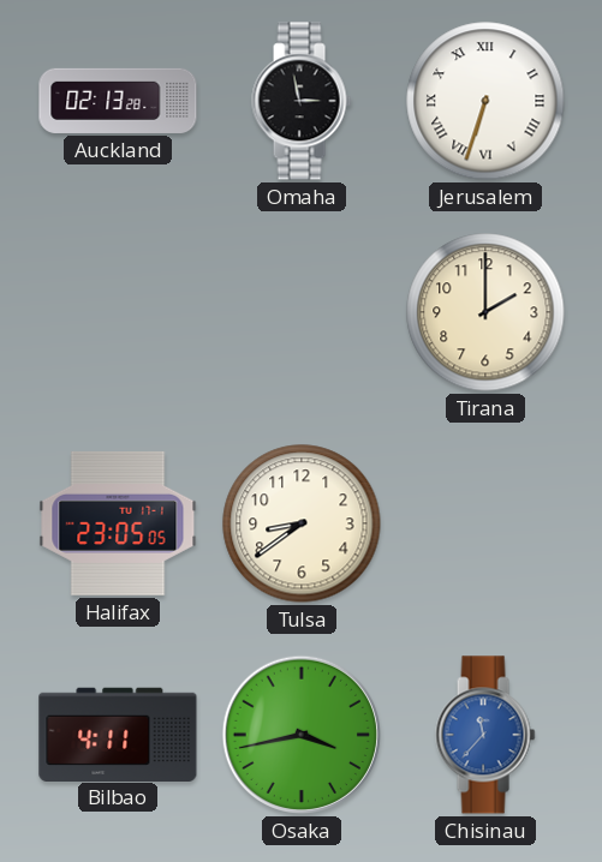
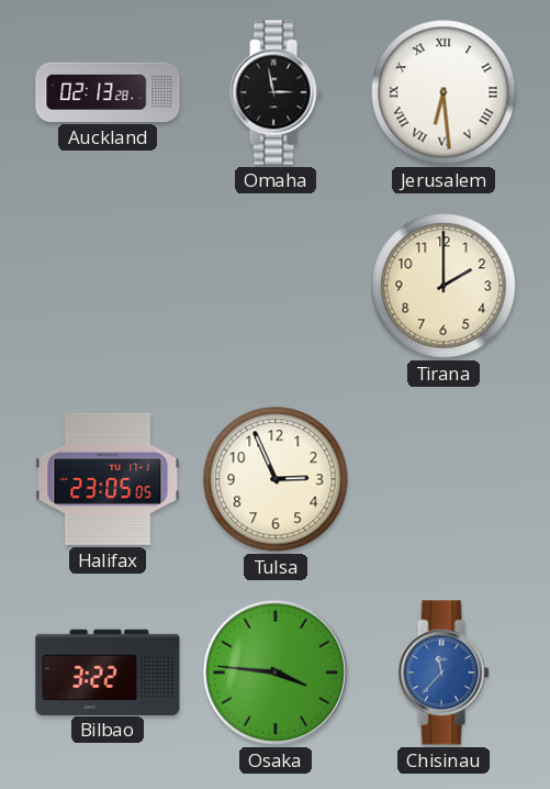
Jerusalem: 6:33 -> 6:29 (444, 92)
Tulsa: 8:39 -> 2:56 (276, 479)
Bilbao: 4:11 -> 3:22 (108, 671)
Osaka: 3:43 -> 3:46 (276, 673)
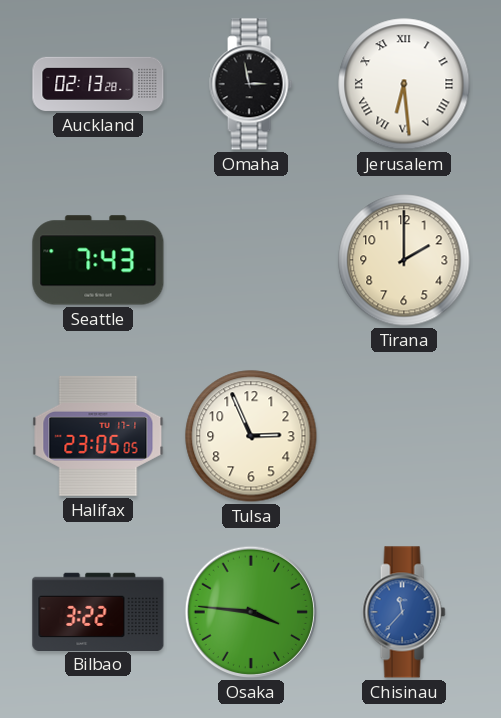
Seattle: none -> 7:43 (98, 260)
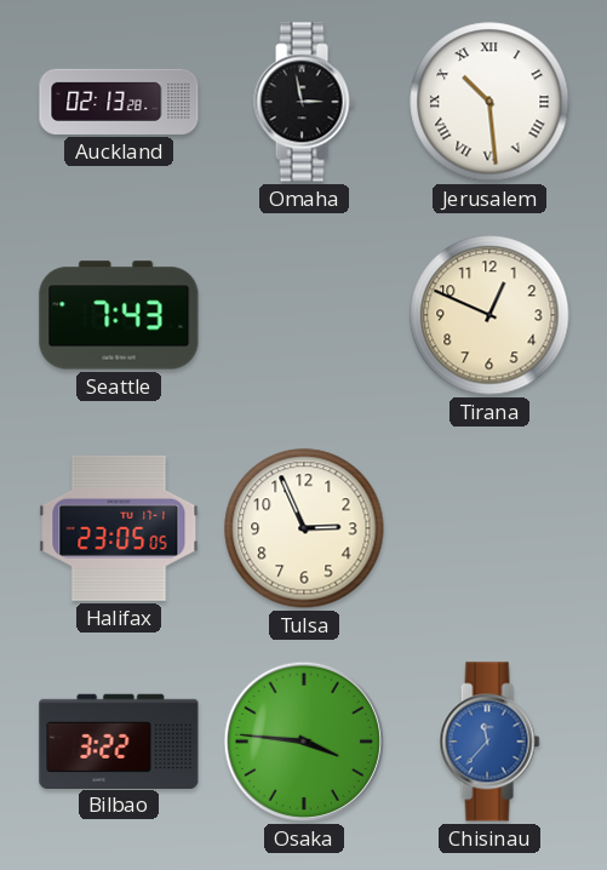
Jerusalem: 6:29 -> 10:29 (489, 102)
Tirana: 2:00 -> 12:49 (489, 315)
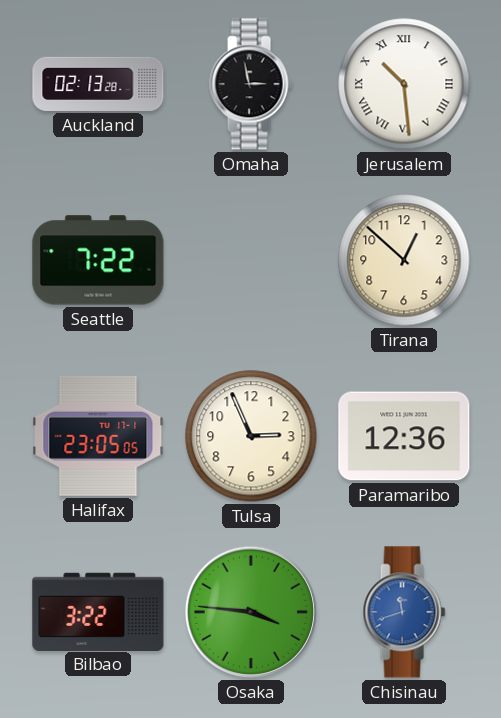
Seattle: 7:43 -> 7:22 (98, 260)
Tirana: 12:49 -> 12:52 (404, 260)
Paramaribo: none -> 12:36 (404, 436)
Chisinau: 11:37 -> 11:42 (404, 612)
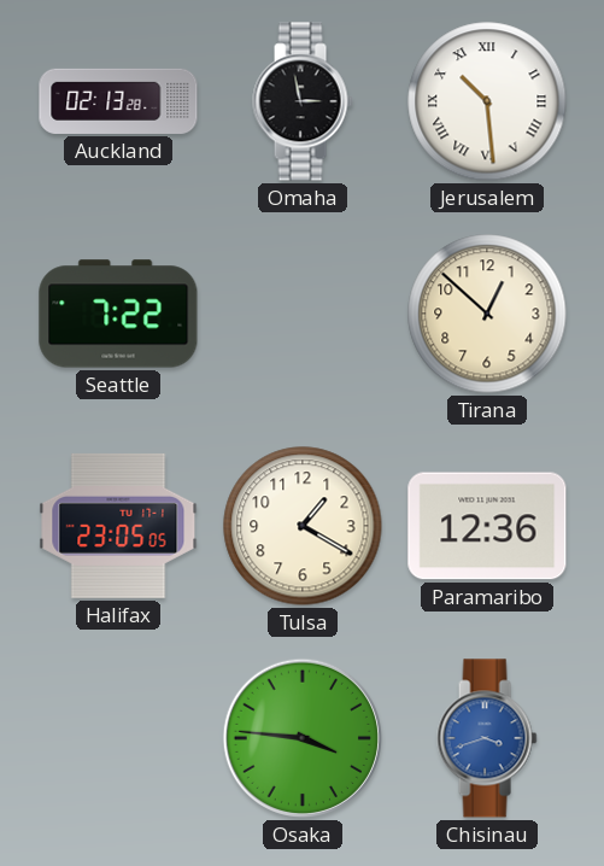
Tulsa: 2:56 -> 1:20 (303, 526)
Bilbao: 3:22 -> none (98, 611)
Chisinau: 11:42 -> 3:42 (487, 738)
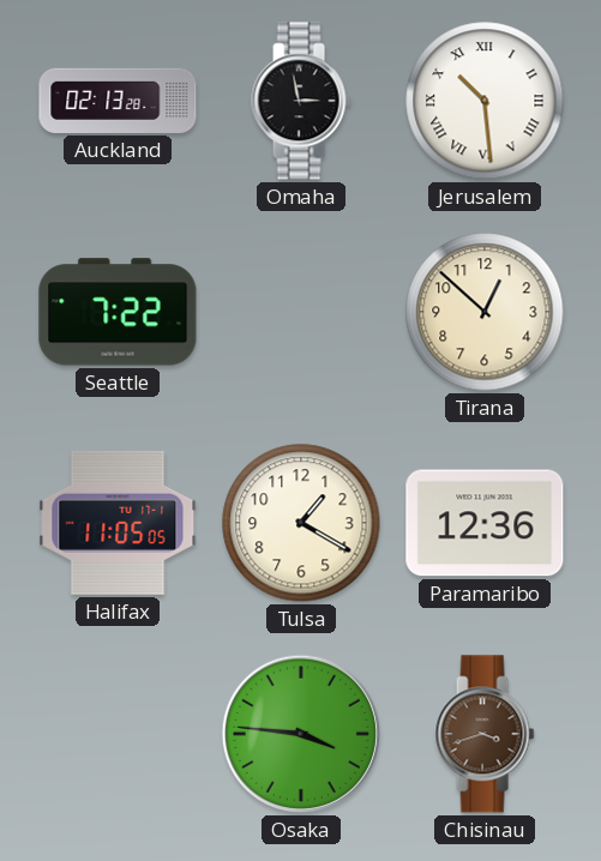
Halifax: 23:05 -> 11:05 (118, 523)
Chisinau dial: blue -> brown (485, 734)
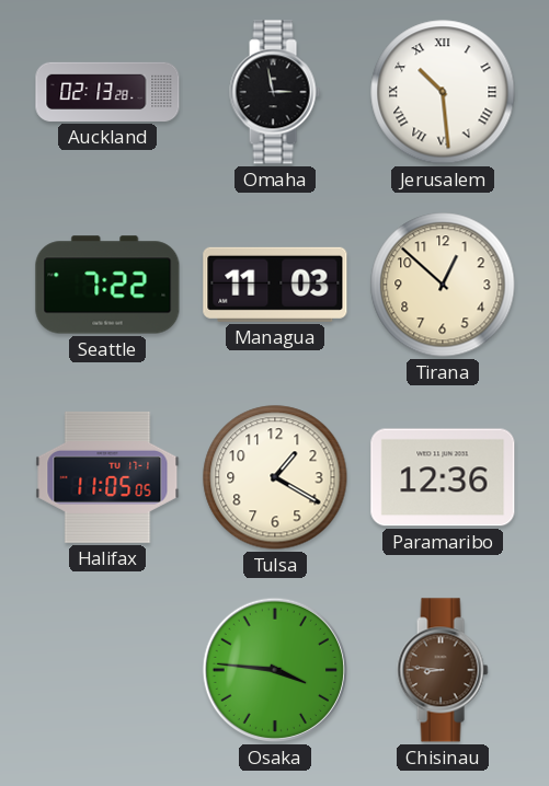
Managua: none -> 11:03 (275, 285)
Chisinau: 3:42 -> 8:46 (443, 670)
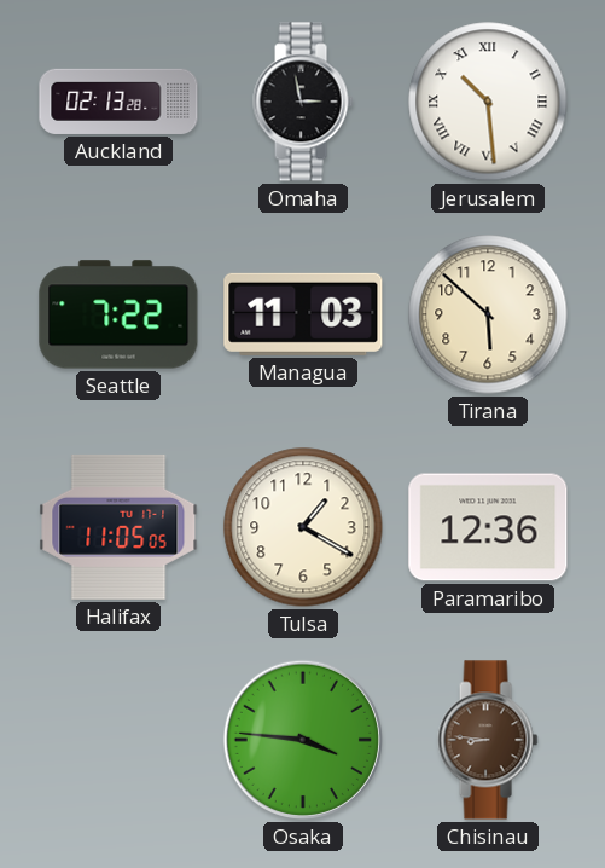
Tirana: 12:52 -> 5:52 (488, 314)
